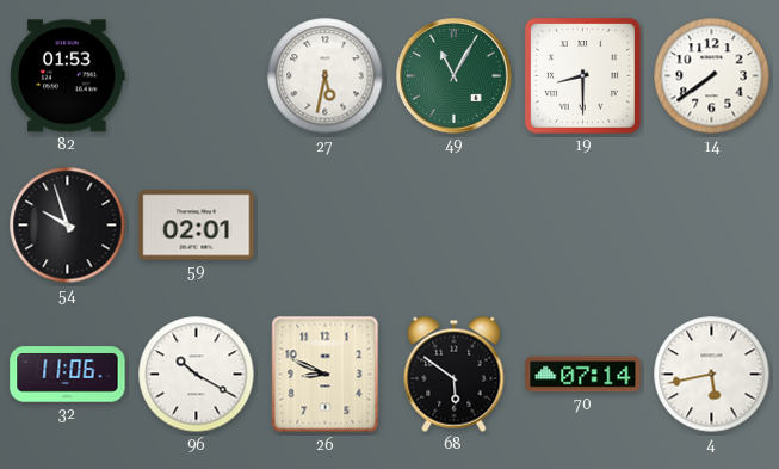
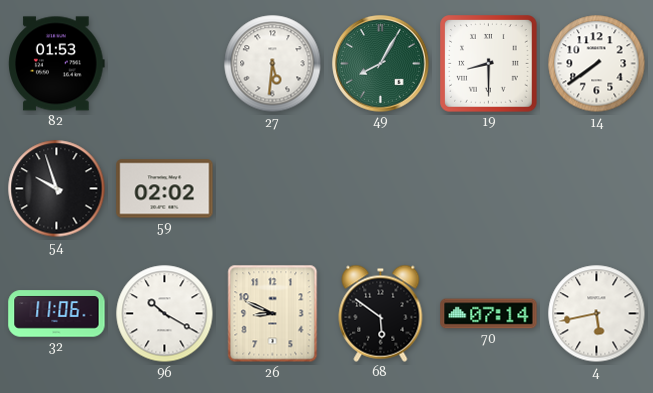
27: 5:32 -> 5:31 (273, 64)
49: 11:05 -> 8:05 (381, 64)
59: 02:01 -> 02:02 (165, 189)
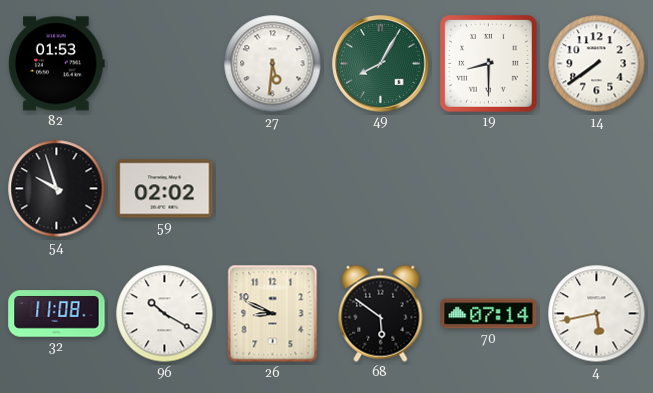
32: 11:06 -> 11:08 (57, 314)
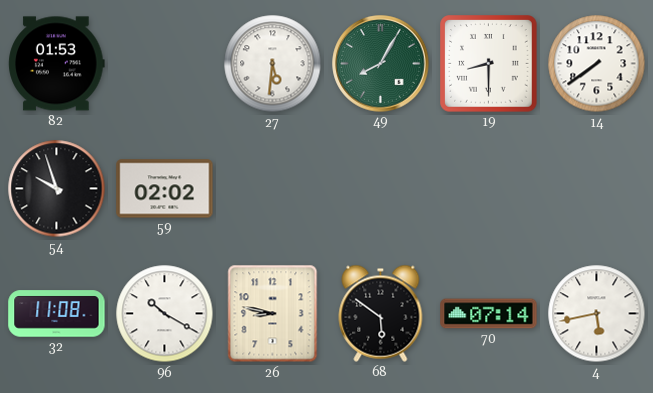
26: 8:49 -> 8:47 (273, 314)
